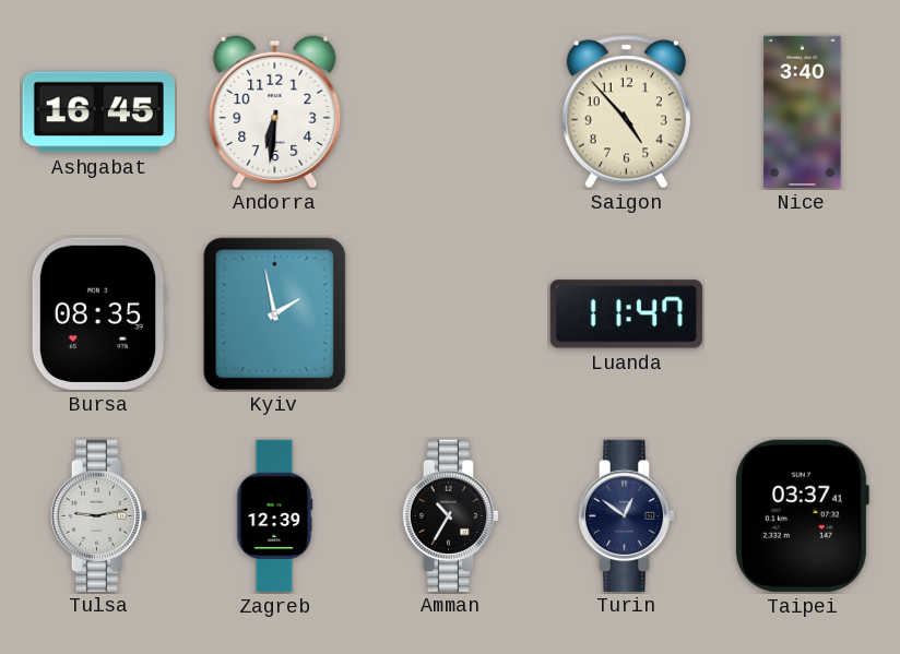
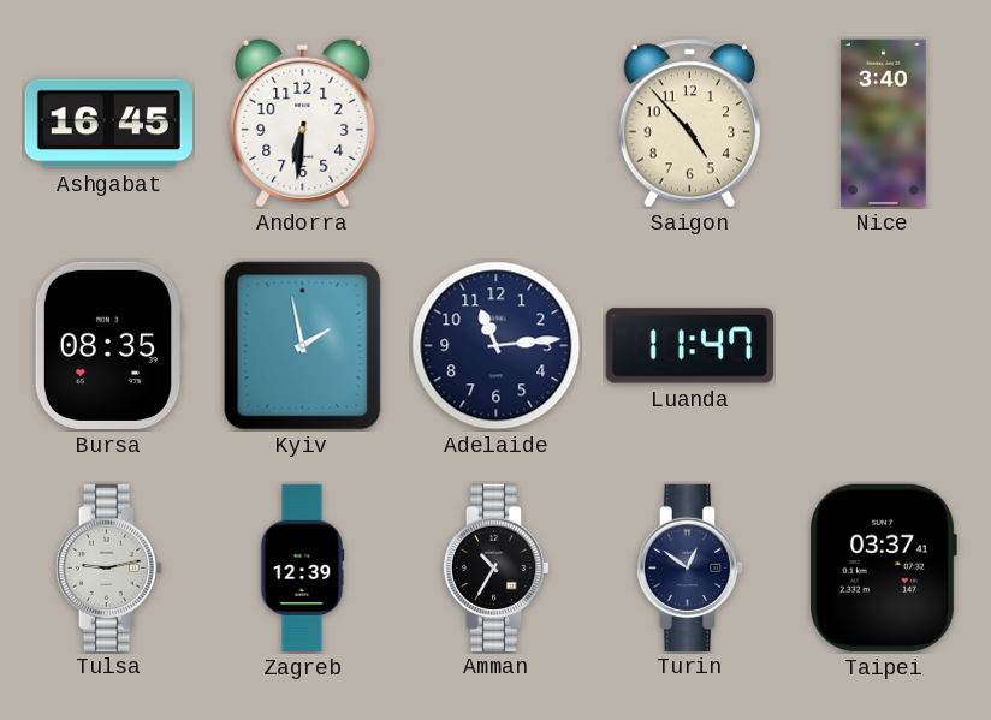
Adelaide: none -> 11:14 (497, 346)
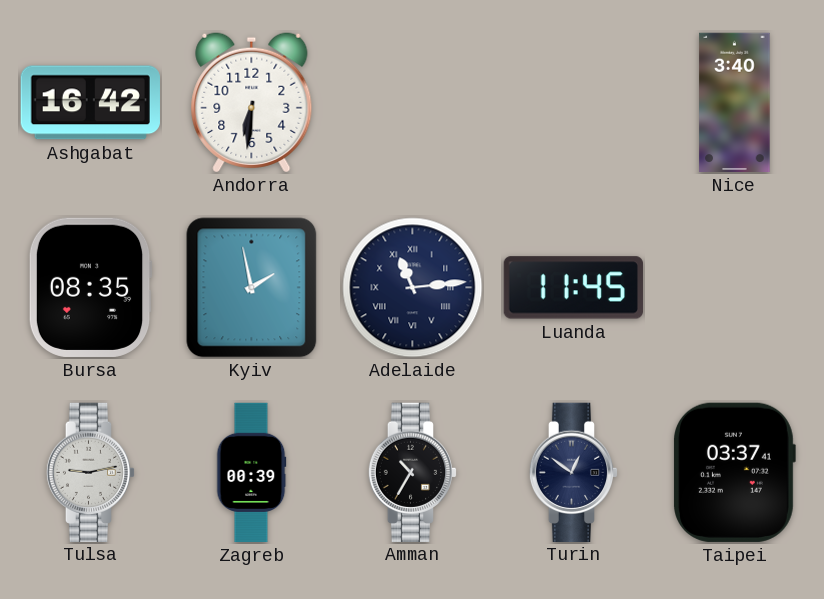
Ashgabat: 16:45 -> 16:42 (90, 103)
Saigon: 4:53 -> none (689, 124)
Adelaide numerals: Arabic -> Roman (413, 288)
Luanda: 11:47 -> 11:45 (573, 288)
Zagreb: 12:39 -> 00:39 (251, 473)
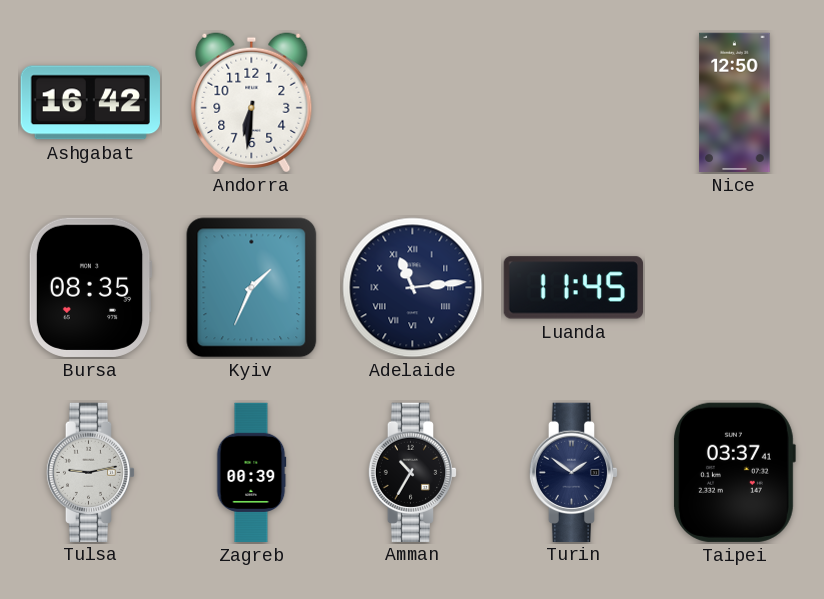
Nice: 3:40 -> 12:50 (735, 103)
Kyiv: 1:58 -> 1:34 (252, 288)
Turin: 12:51 -> 1:51 (574, 472)
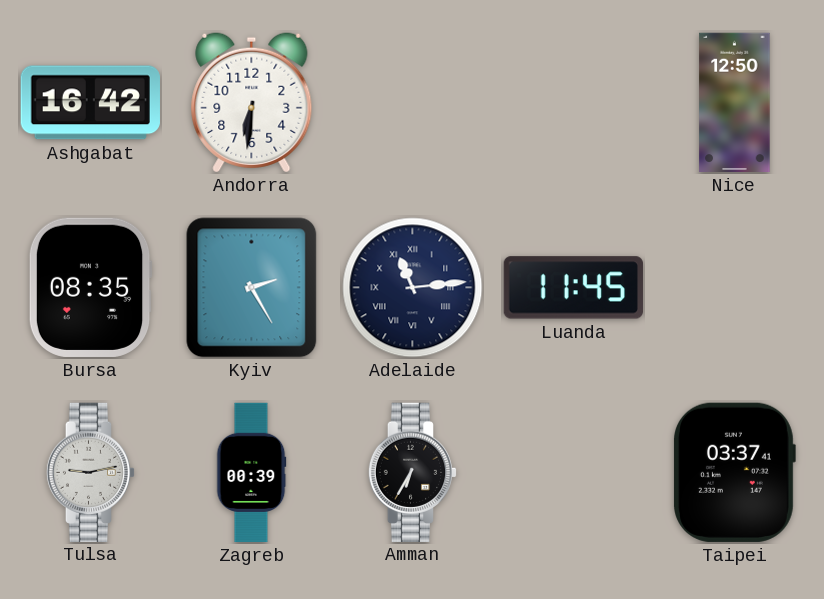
Kyiv: 1:34 -> 2:25 (252, 288)
Amman: 10:35 -> 6:35 (413, 472)
Turin: 1:51 -> none (574, 472)
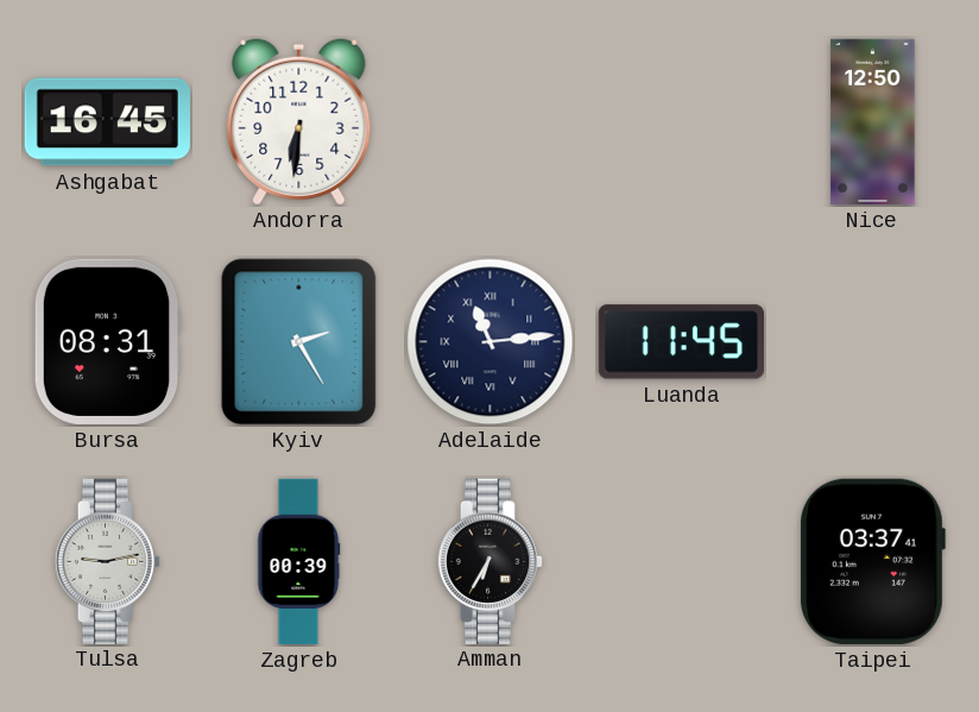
Ashgabat: 16:42 -> 16:45 (107, 122)
Bursa: 08:35 -> 08:31 (107, 341)
